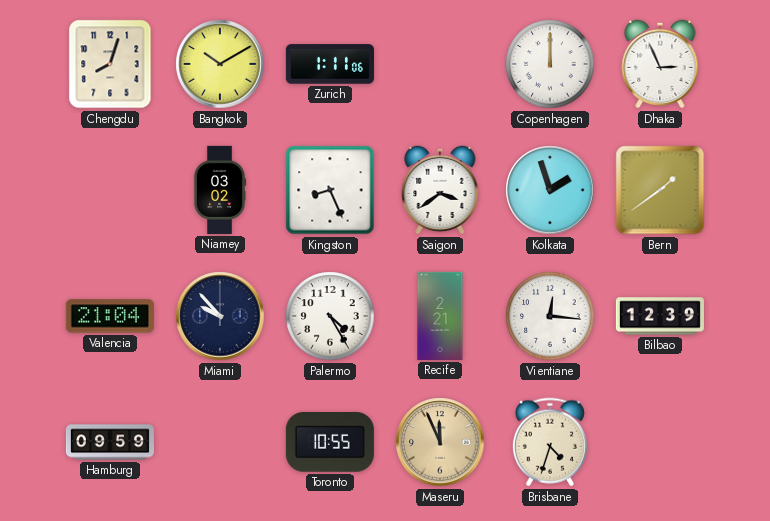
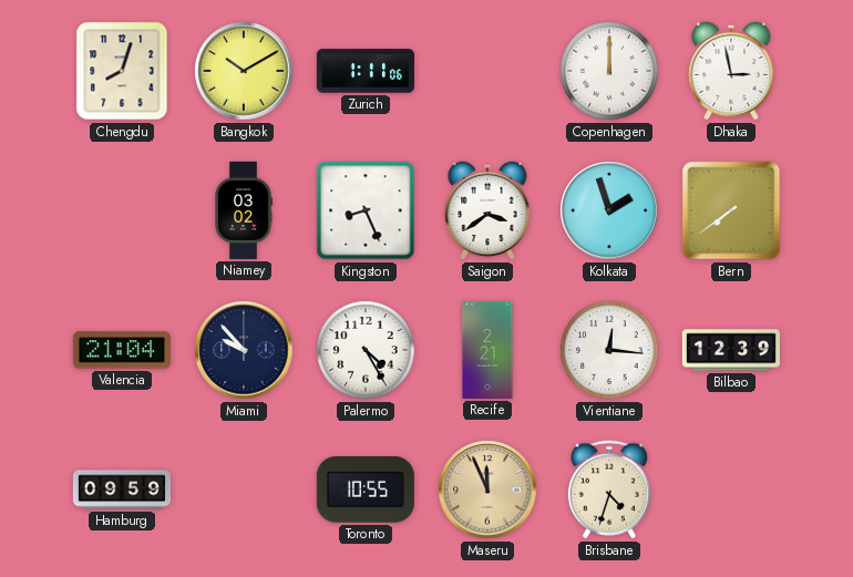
Dhaka: 2:56 -> 2:58 (731, 71)
Bern: 1:39 -> 7:39 (731, 210)
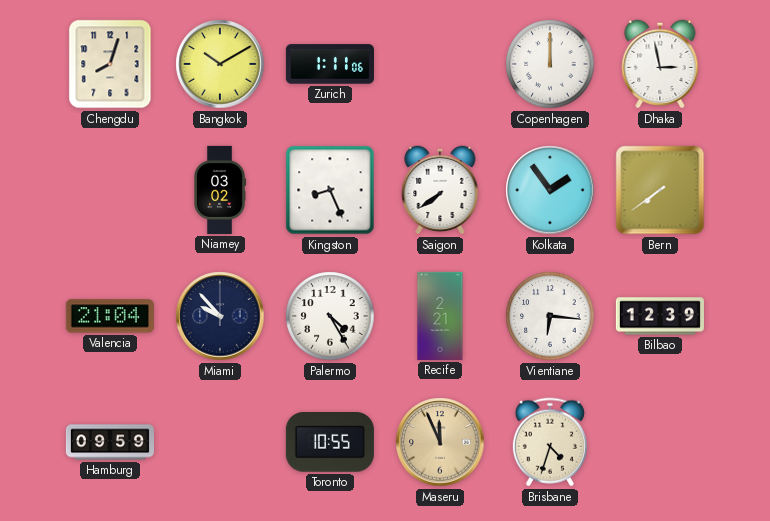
Saigon: 3:39 -> 7:39 (440, 190)
Kolkata: 1:57 -> 1:54 (550, 190)
Vientiane: 12:16 -> 6:16 (550, 316)
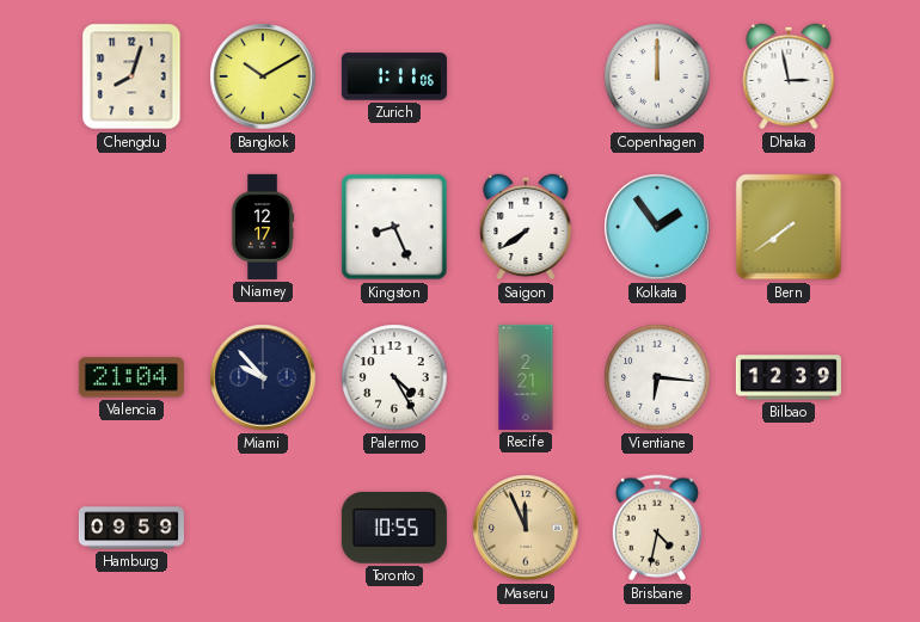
Niamey: 03:02 -> 12:17 (263, 227)
Brisbane: 4:33 -> 4:32 (657, 528)
